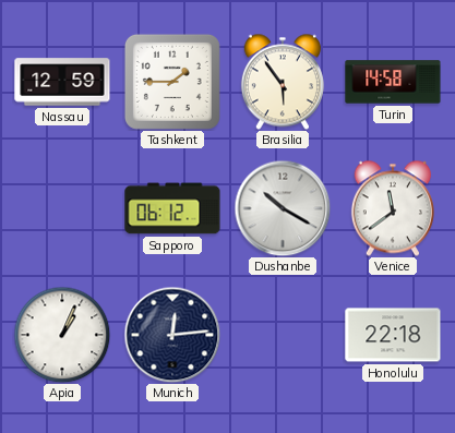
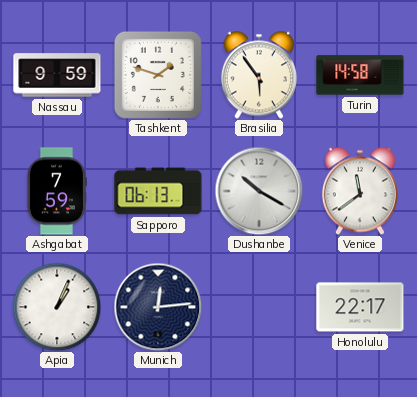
Nassau: 12:59 -> 9:59 (57, 75)
Tashkent: 1:45 -> 1:48 (158, 75)
Ashgabat: none -> 7:59 (57, 191)
Sapporo: 06:12 -> 06:13 (158, 191)
Honolulu: 22:18 -> 22:17 (360, 307)
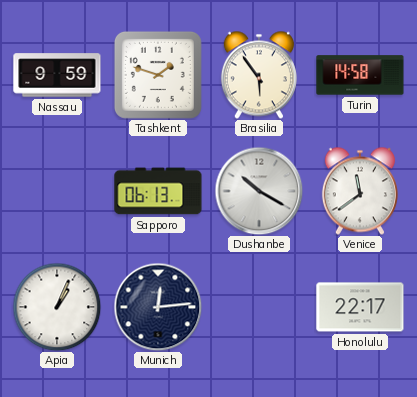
Ashgabat: 7:59 -> none (57, 191)
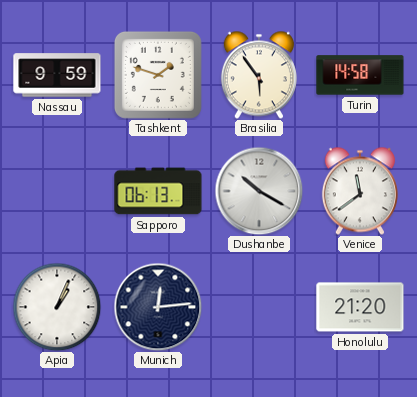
Honolulu: 22:17 -> 21:20 (360, 307)
